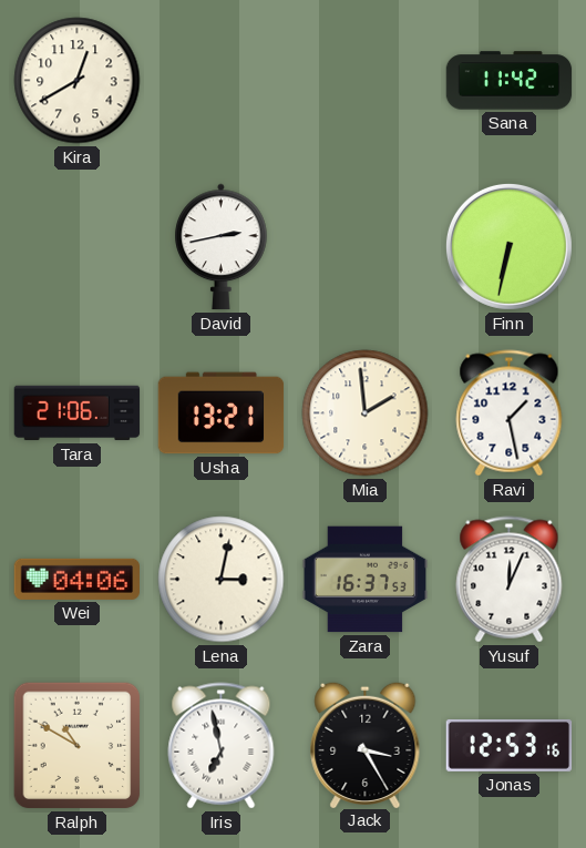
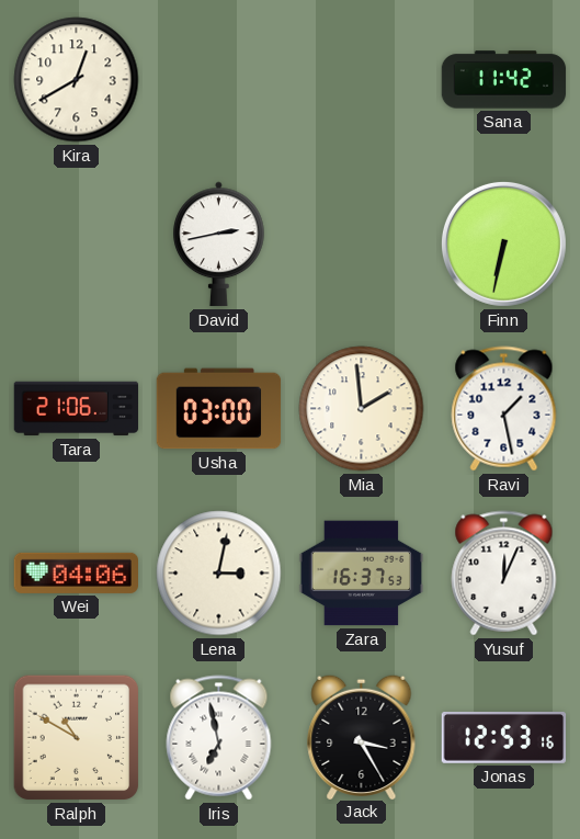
Usha: 13:21 -> 03:00 (219, 409)
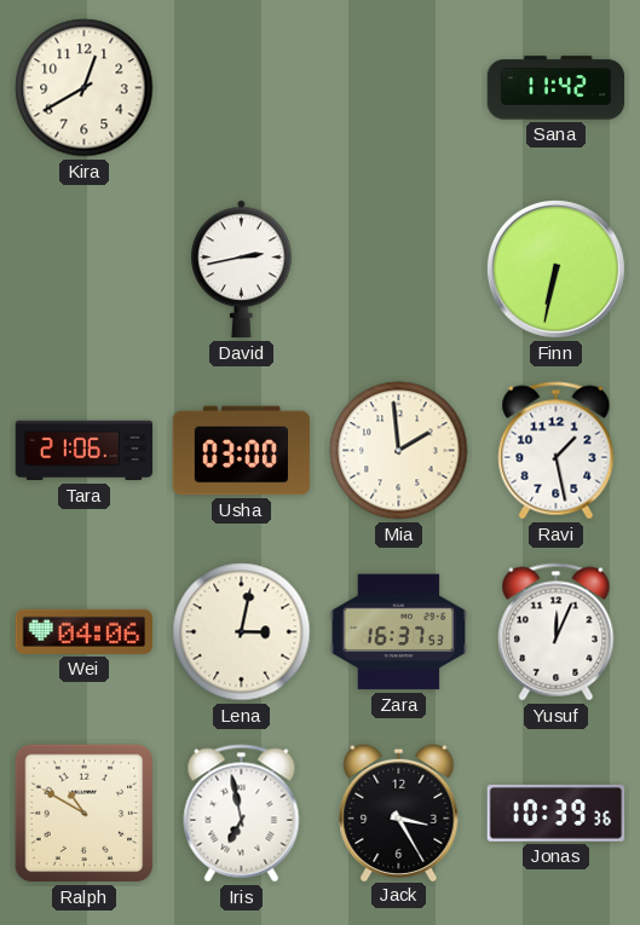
Jonas: 12:53 -> 10:39 (557, 813)
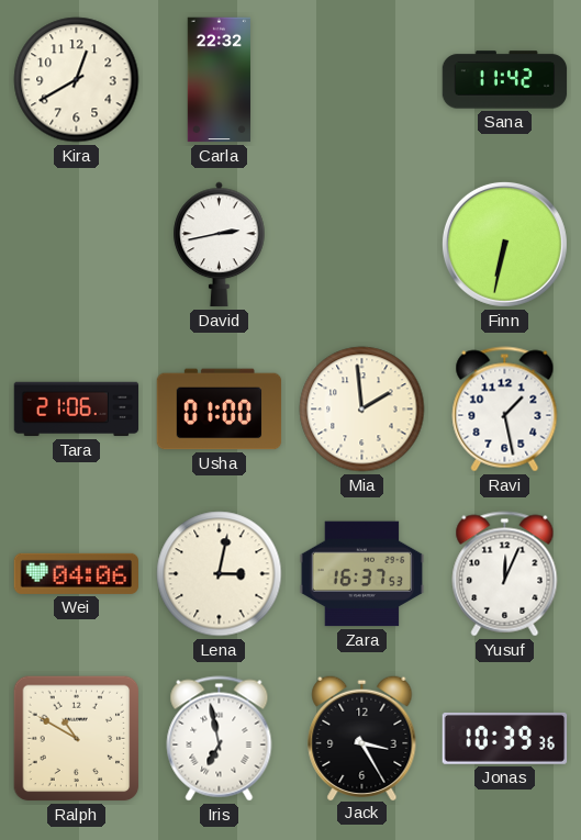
Carla: none -> 22:32 (220, 80)
Usha: 03:00 -> 01:00 (220, 410)
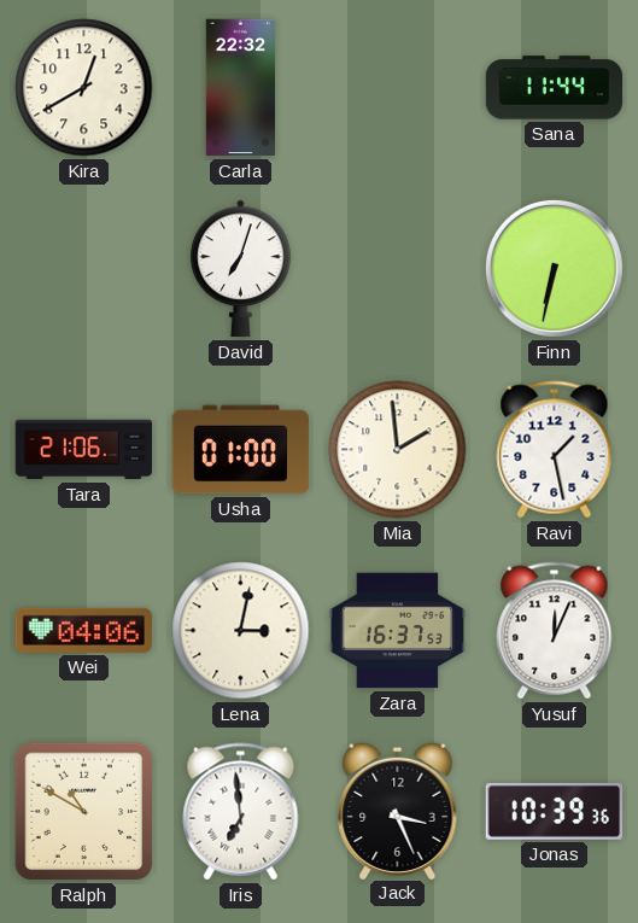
Sana: 11:42 -> 11:44 (555, 88)
David: 2:43 -> 7:03 (241, 269)
Iris: 6:58 -> 6:59 (241, 812)
Jack: 3:25 -> 3:26 (398, 810)
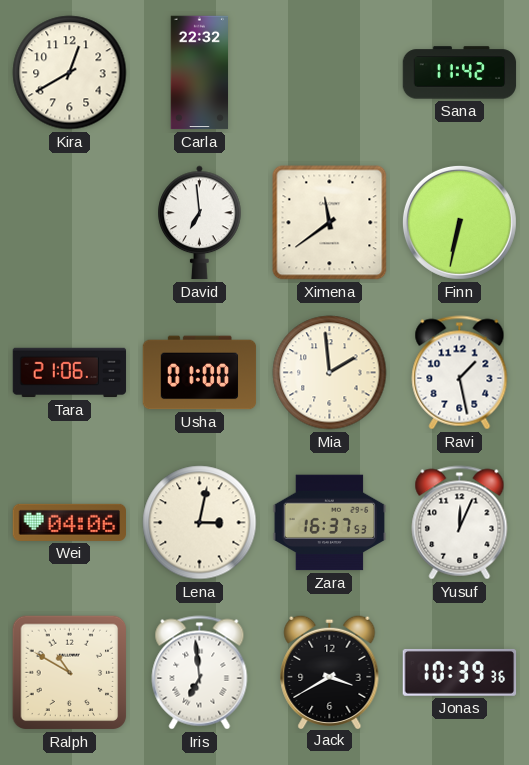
Sana: 11:44 -> 11:42 (460, 73)
David: 7:03 -> 6:59 (200, 223)
Ximena: none -> 11:39 (330, 223)
Jack: 3:26 -> 3:40 (330, 671)
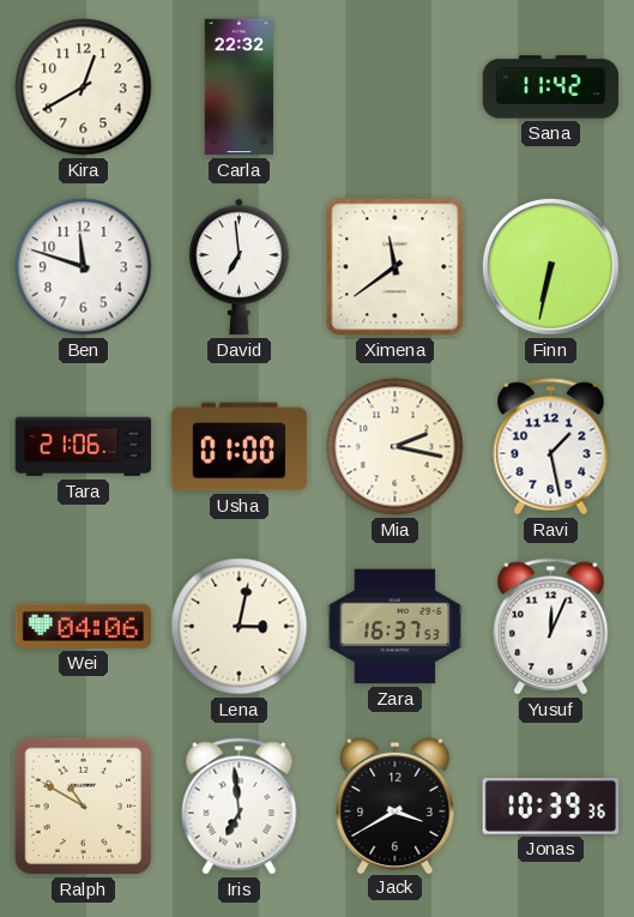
Ben: none -> 11:48 (84, 267)
Mia: 1:59 -> 2:17 (396, 447)
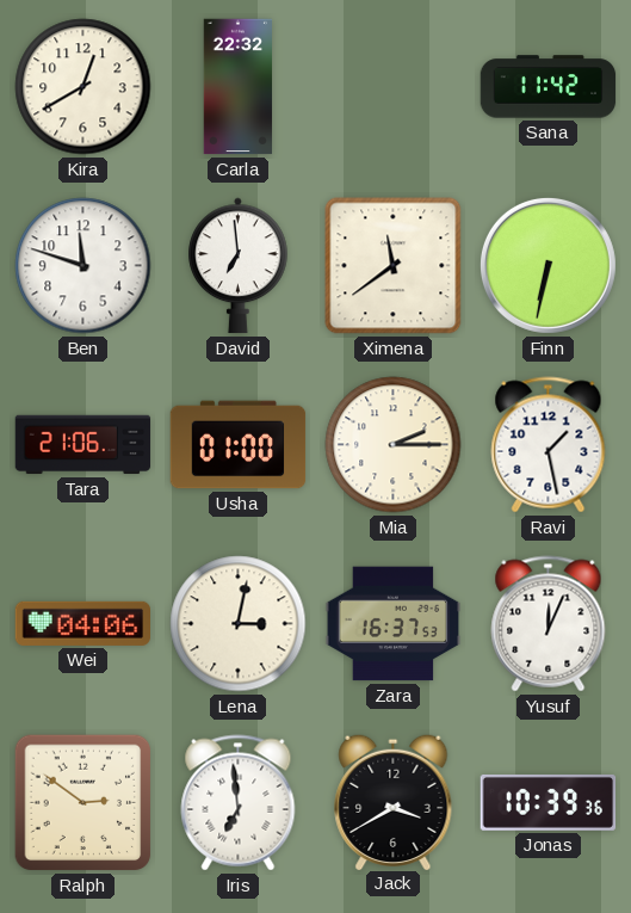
Mia: 2:17 -> 2:15 (394, 445)
Ralph: 10:50 -> 2:51 (83, 803)
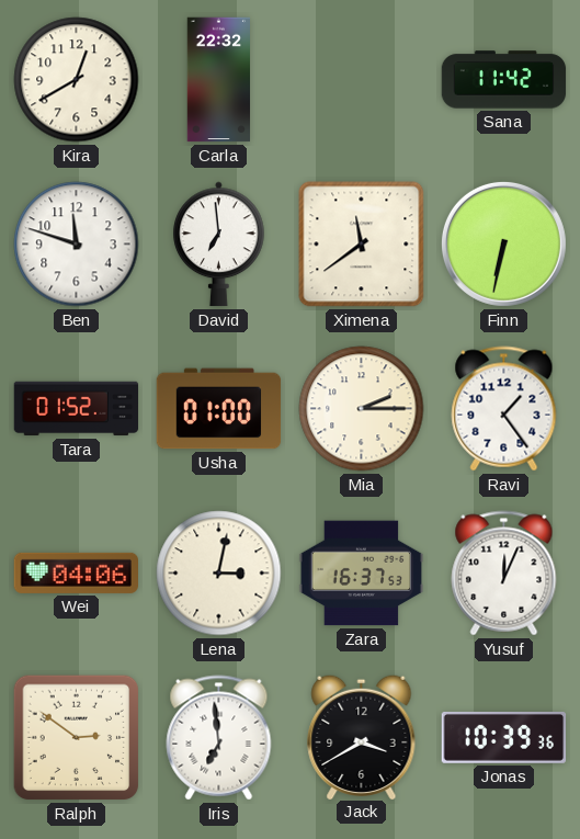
Tara: 21:06 -> 01:52 (77, 409)
Ravi: 1:28 -> 1:24 (504, 409)
